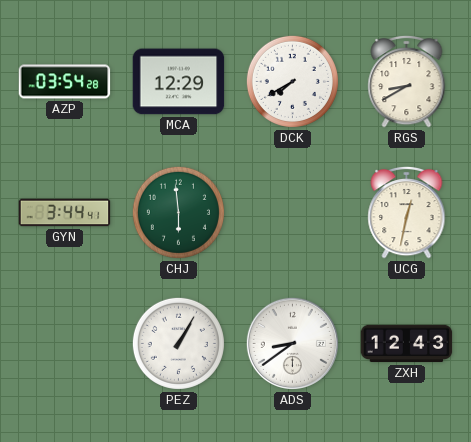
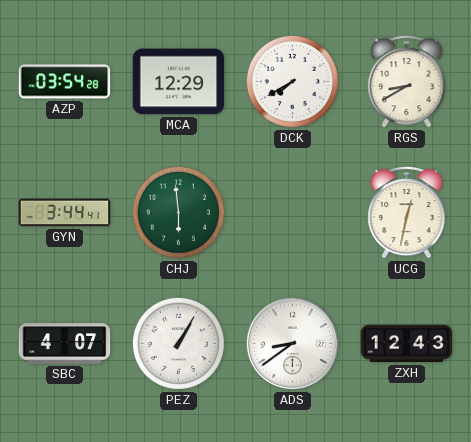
SBC: none -> 4:07 (65, 344)
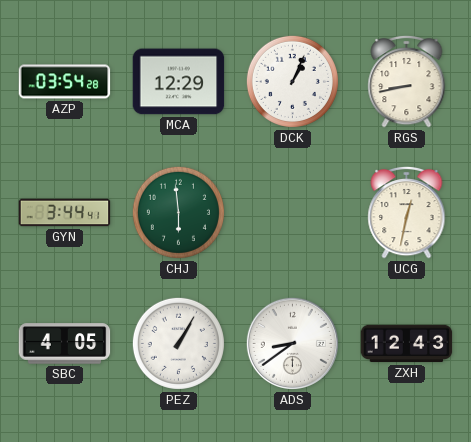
DCK: 7:40 -> 1:04 (292, 81)
RGS: 8:40 -> 8:43 (407, 81)
SBC: 4:07 -> 4:05 (65, 344)
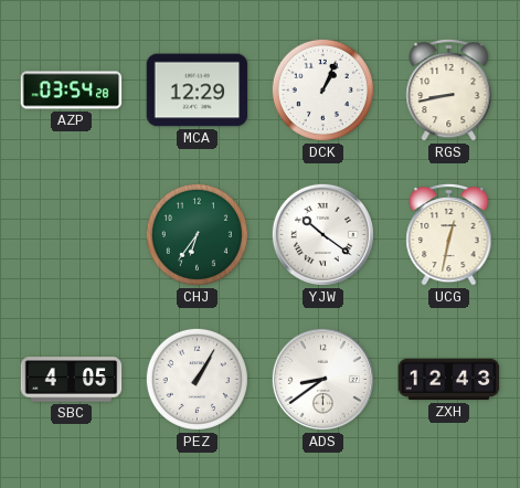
GYN: 3:44 -> none (65, 213)
CHJ: 5:59 -> 6:36 (197, 234)
YJW: none -> 10:21 (322, 234)
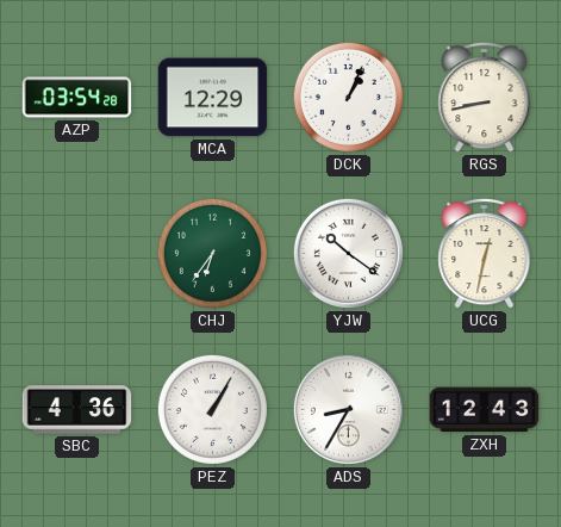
SBC: 4:05 -> 4:36 (77, 410)
ADS: 8:39 -> 8:35 (348, 409)
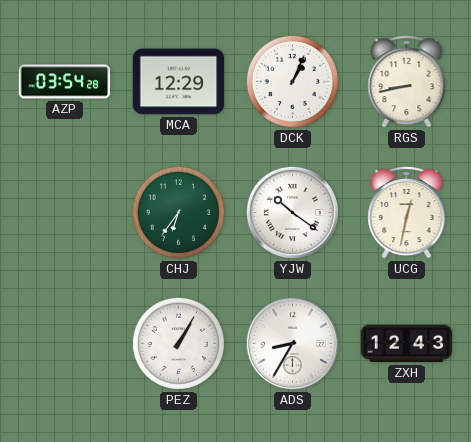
SBC: 4:36 -> none (77, 410)
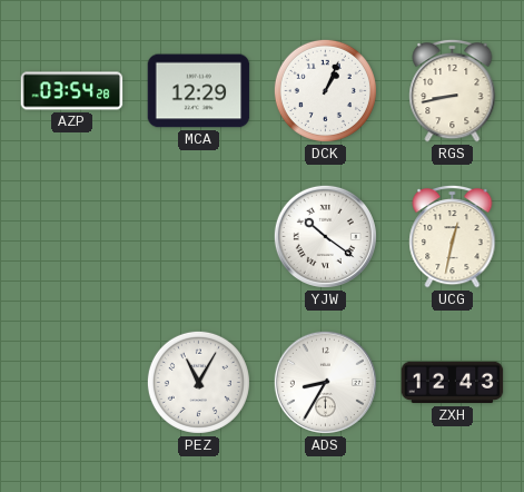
CHJ: 6:36 -> none (178, 212)
PEZ: 1:05 -> 11:05 (198, 382)
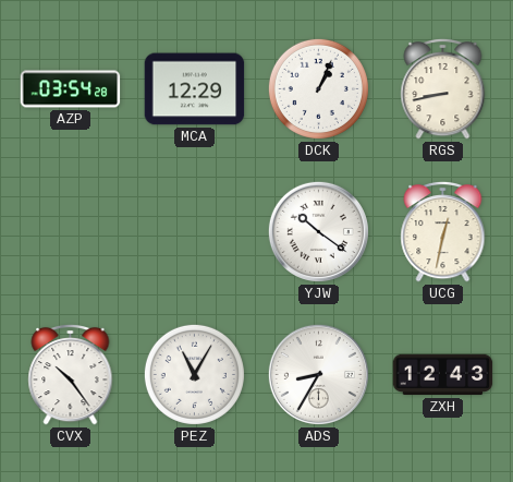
CVX: none -> 10:24 (71, 374)
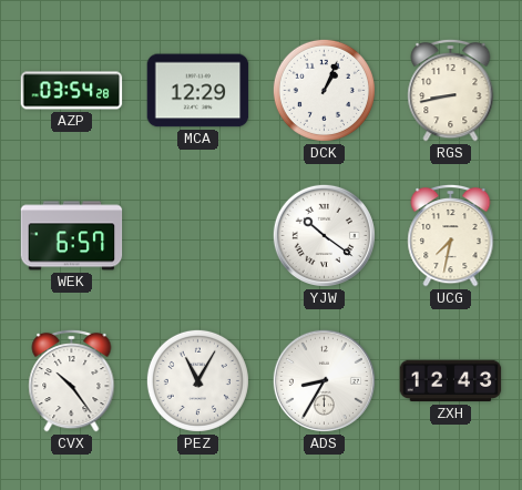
WEK: none -> 6:57 (72, 236)
UCG: 12:32 -> 7:32 (451, 235)
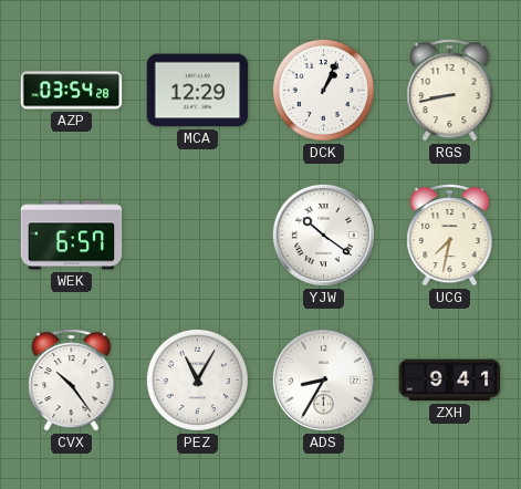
ZXH: 12:43 -> 9:41 (450, 381)
